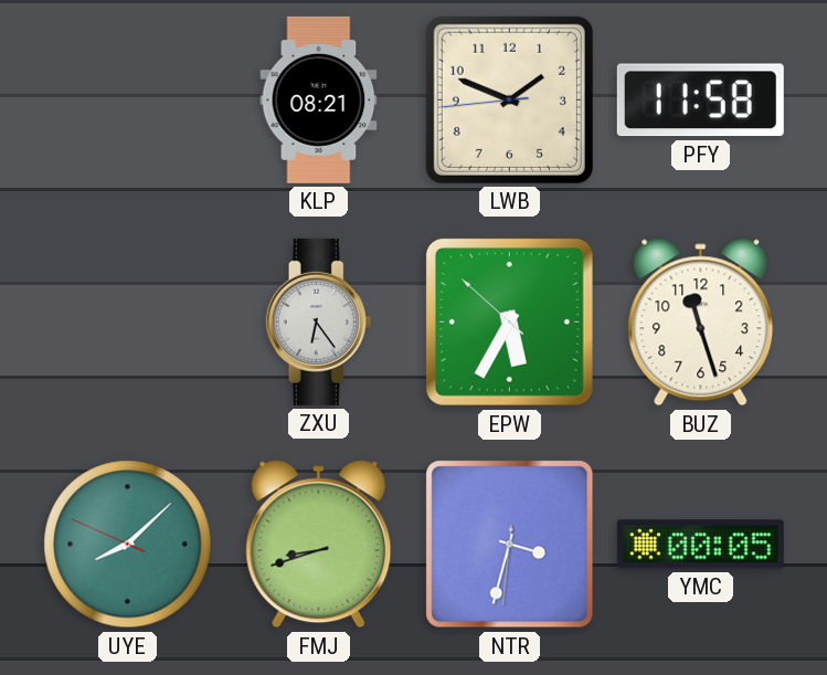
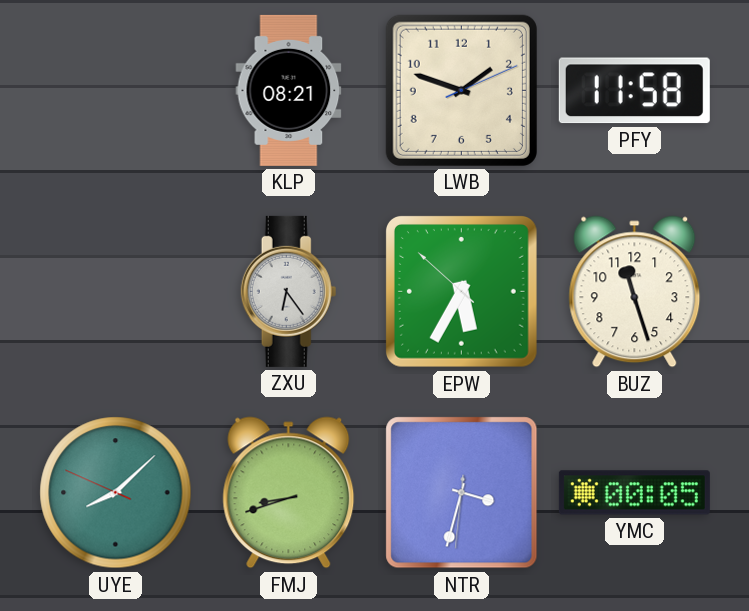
LWB: 1:48:44 -> 1:48:11 (461, 90)
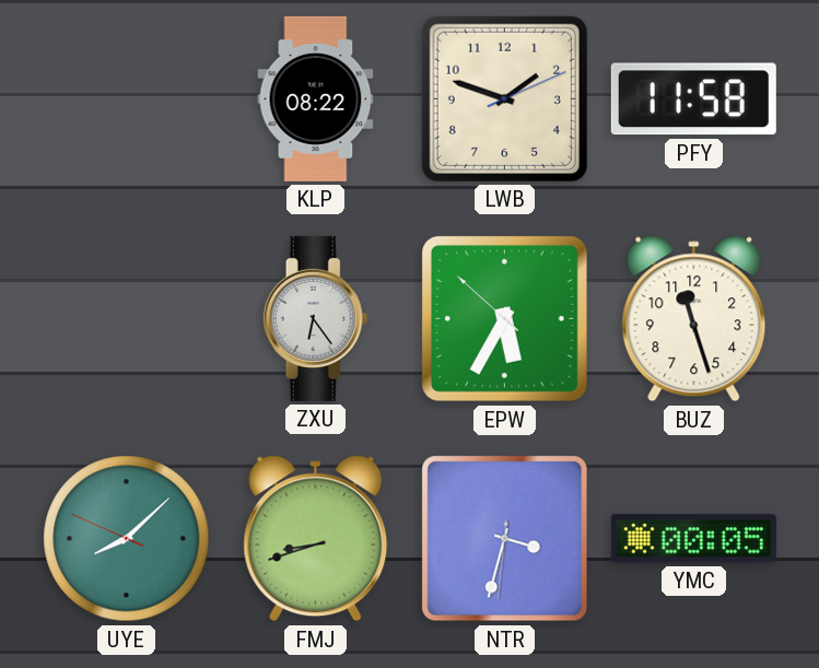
KLP: 08:21 -> 08:22 (316, 98)
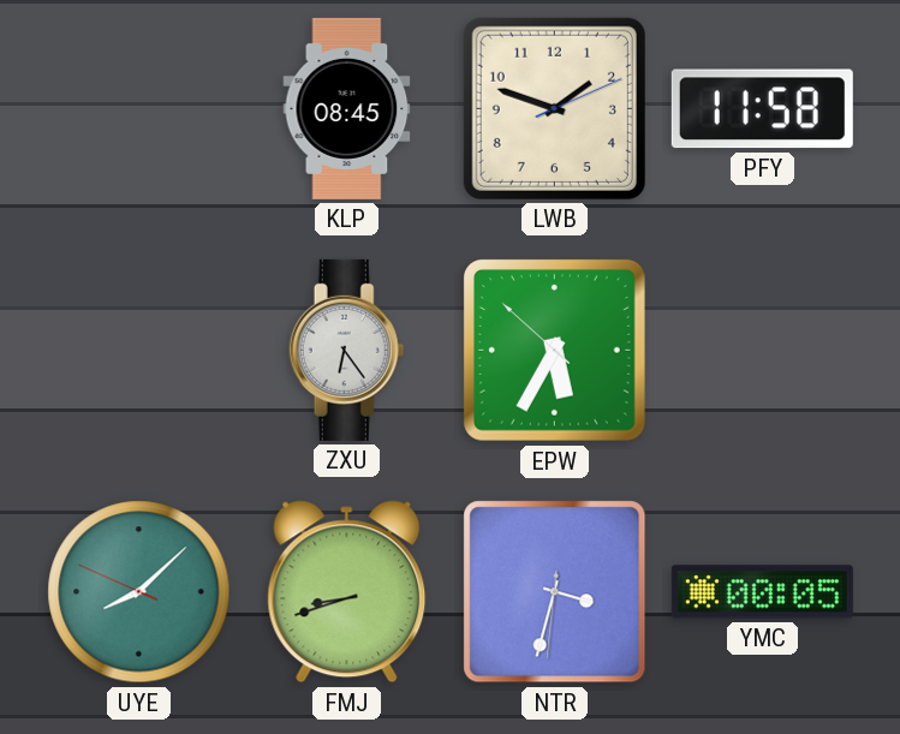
KLP: 08:22 -> 08:45 (347, 108)
BUZ: 11:27 -> none (694, 319)
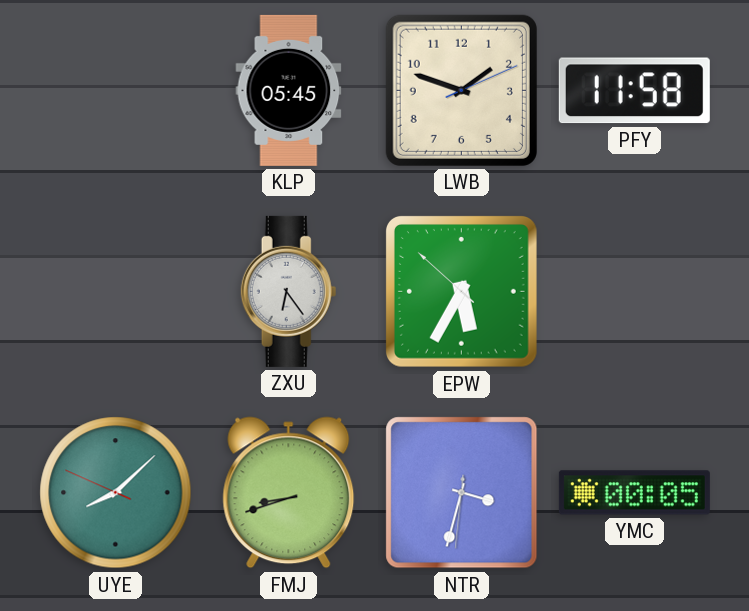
KLP: 08:45 -> 05:45 (289, 90)
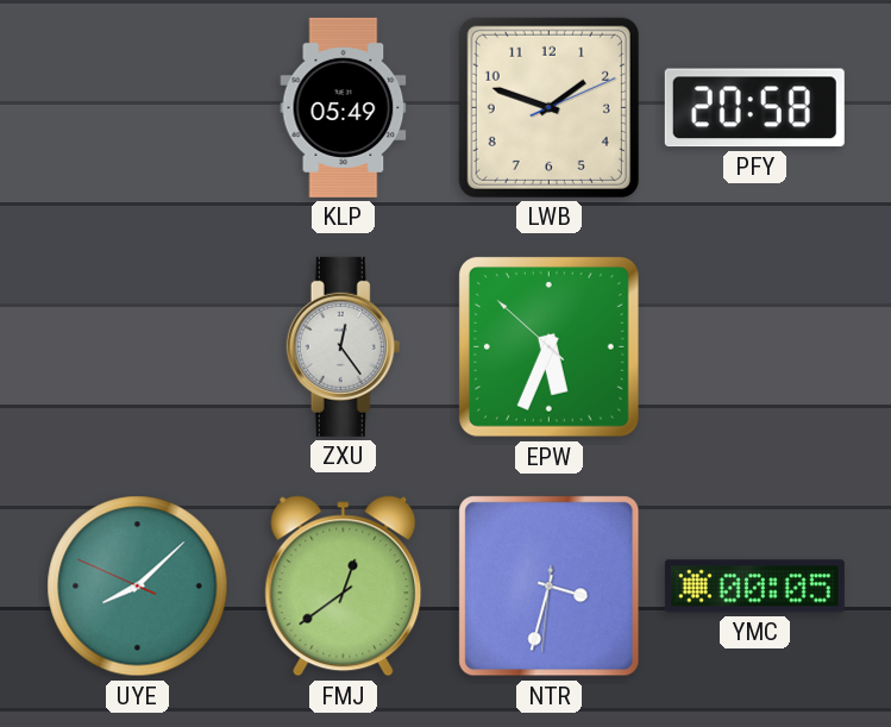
KLP: 05:45 -> 05:49 (344, 107)
PFY: 11:58 -> 20:58 (754, 108)
ZXU: 6:24 -> 12:24 (344, 346)
EPW: 5:34 -> 5:33 (548, 346)
FMJ: 8:42 -> 12:39 (344, 587)
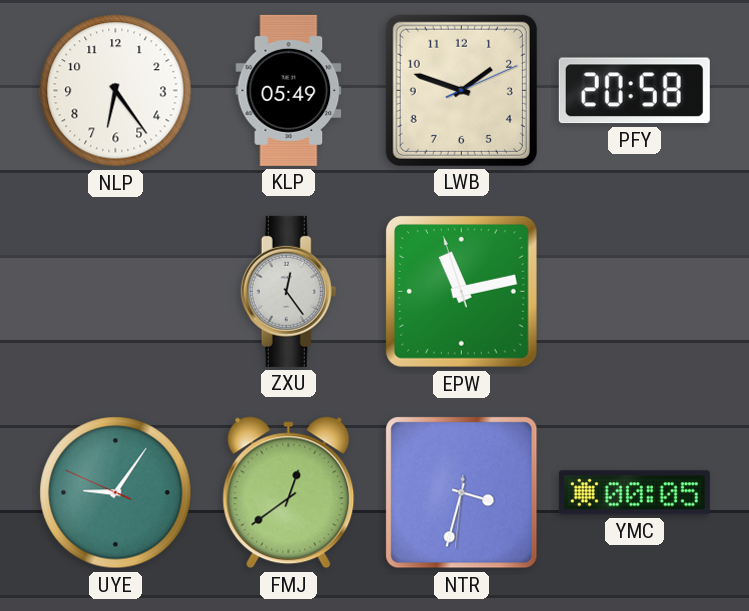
NLP: none -> 6:24 (116, 91)
EPW: 5:33 -> 11:12 (461, 291)
UYE: 8:07 -> 9:05 (116, 493)
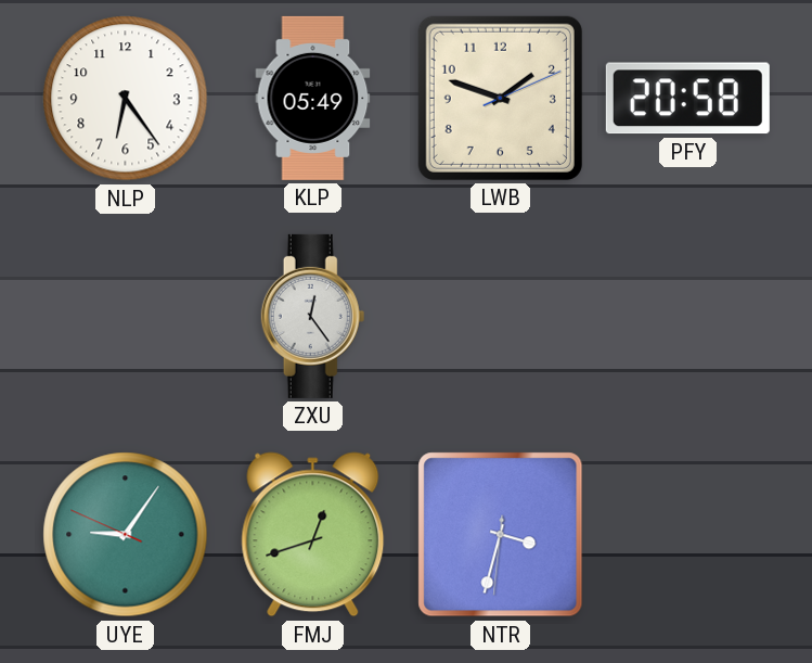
EPW: 11:12 -> none (461, 291)
FMJ: 12:39 -> 12:42 (313, 535)
YMC: 00:05 -> none (634, 493)
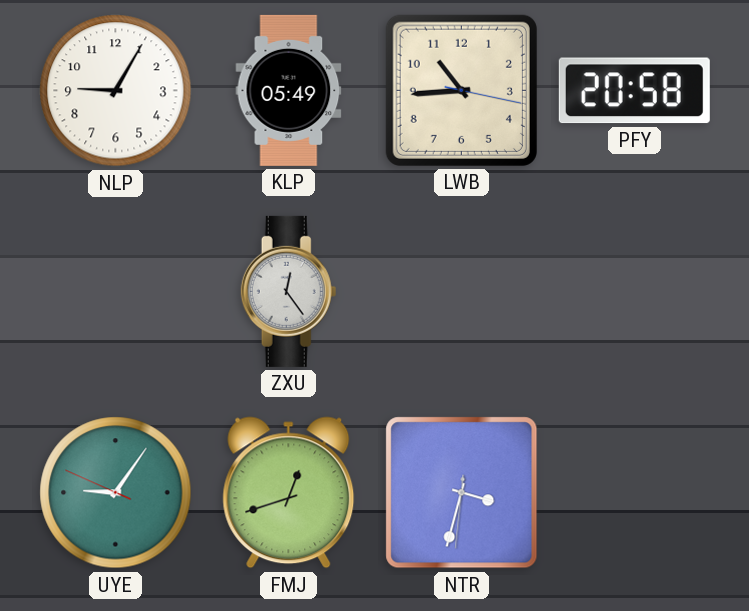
NLP: 6:24 -> 9:05 (116, 91)
LWB: 1:48 -> 10:44 (461, 90)
